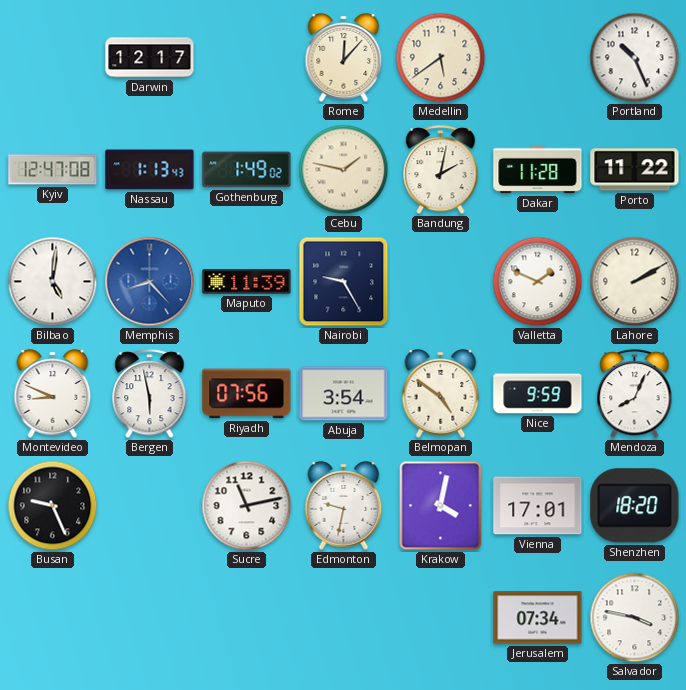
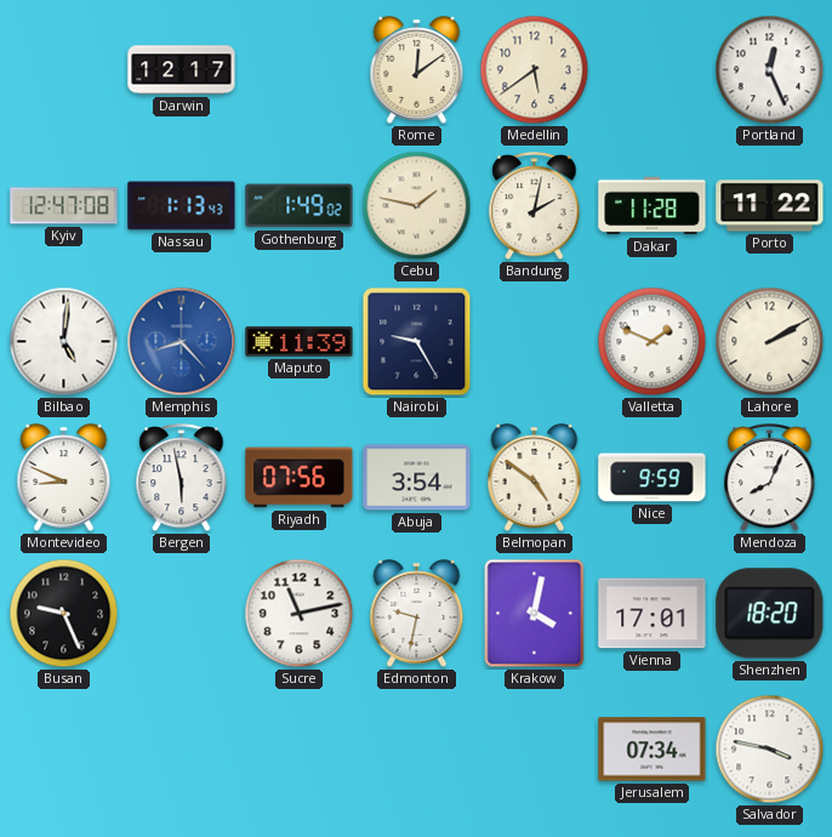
Rome: 12:07 -> 12:09 (417, 70)
Portland: 10:26 -> 12:26 (770, 70)
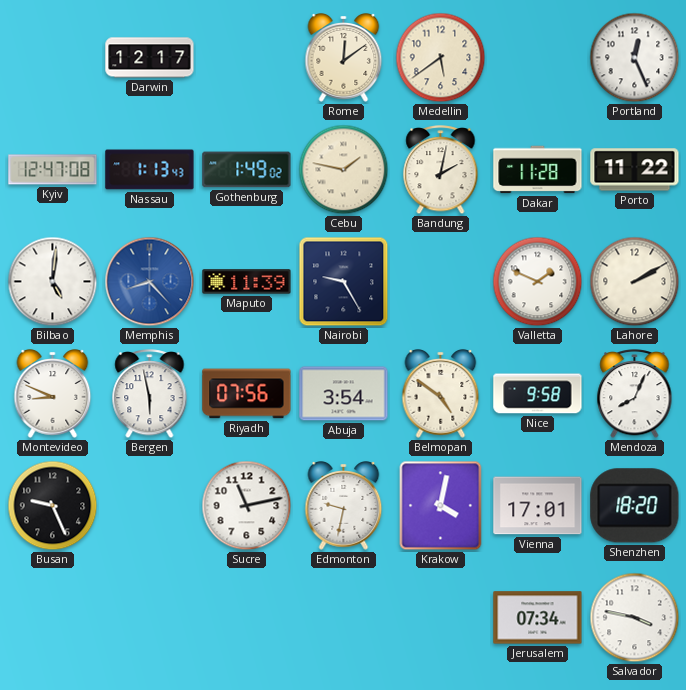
Nice: 9:59 -> 9:58 (538, 394)
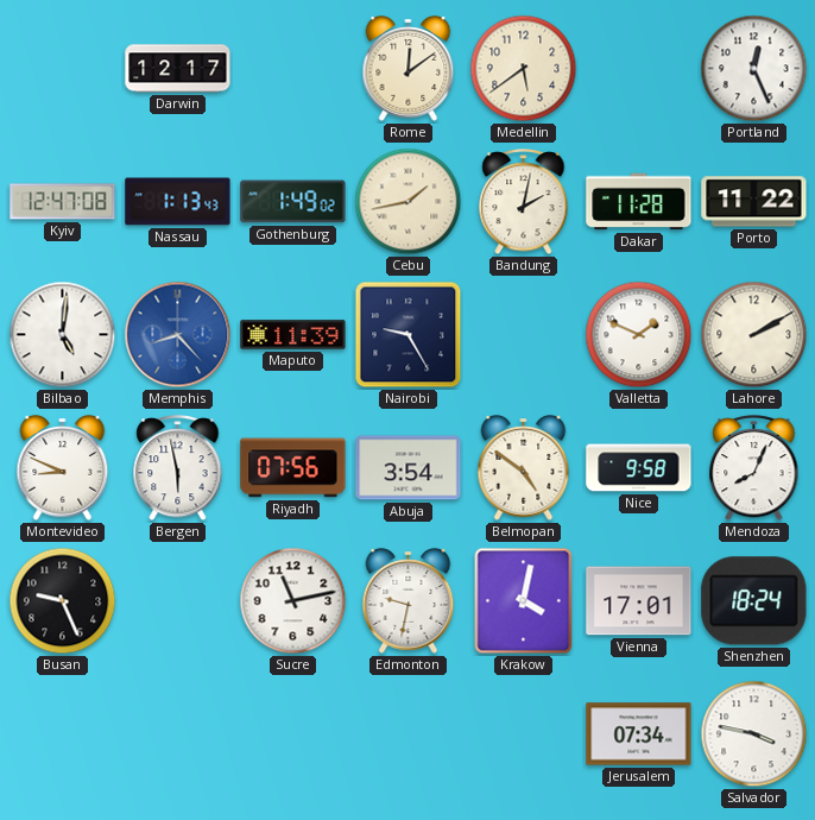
Cebu: 1:47 -> 1:43 (409, 202)
Shenzhen: 18:20 -> 18:24 (754, 601)
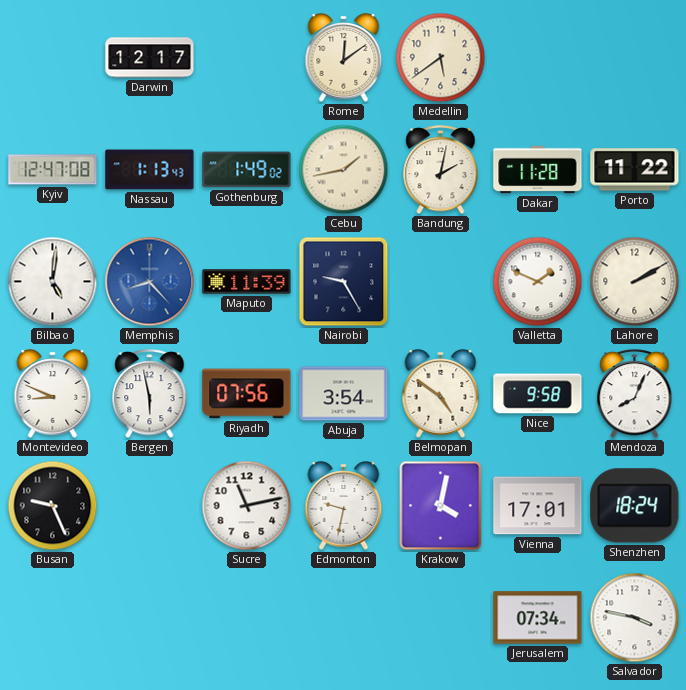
Portland: 12:26 -> none (754, 69)
